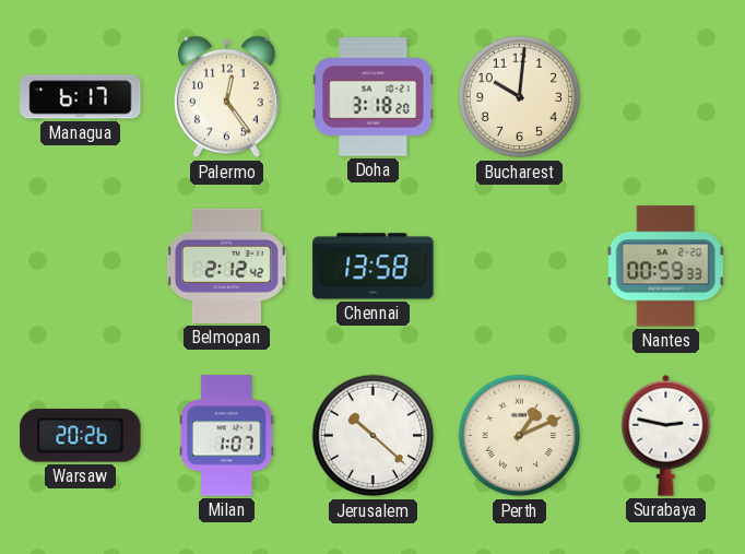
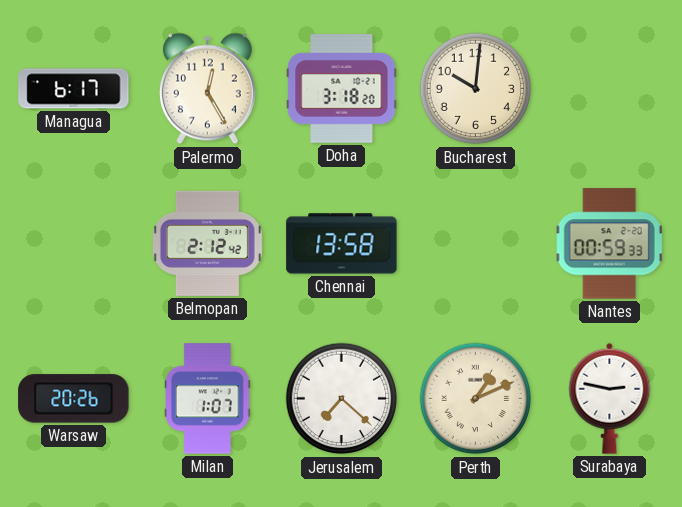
Palermo: 12:24 -> 12:25 (207, 89)
Jerusalem: 10:22 -> 7:22 (342, 399)
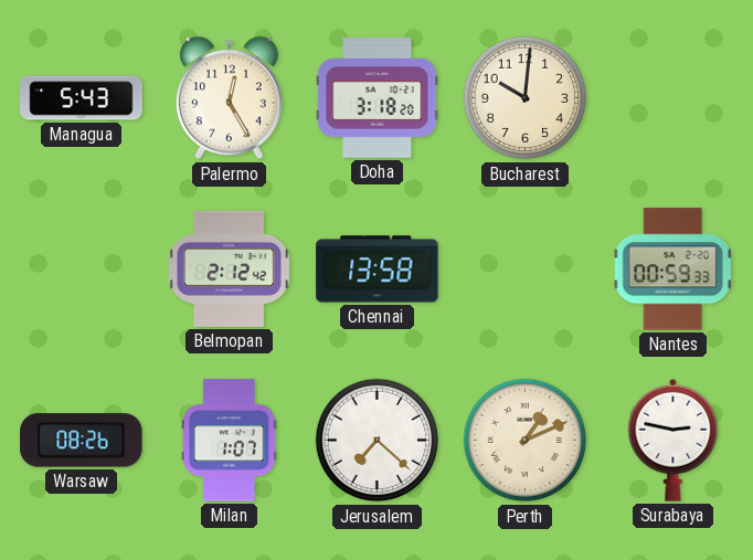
Managua: 6:17 -> 5:43 (82, 98)
Warsaw: 20:26 -> 08:26 (82, 441)
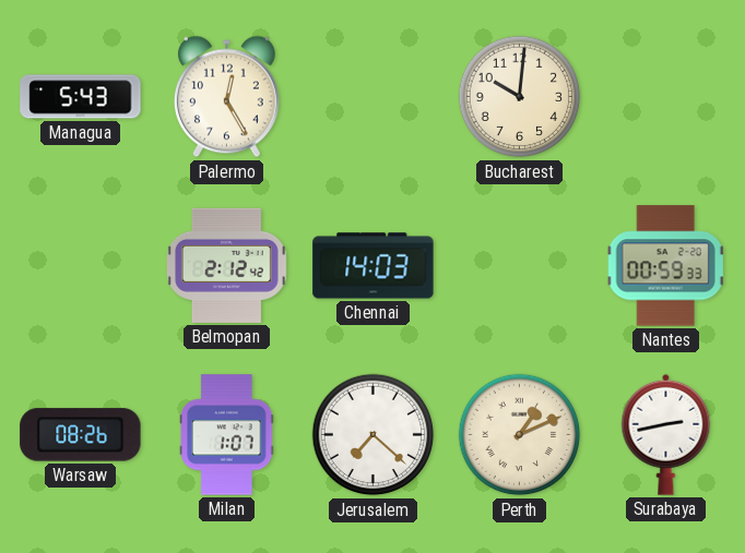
Doha: 3:18 -> none (378, 98)
Chennai: 13:58 -> 14:03 (374, 266)
Surabaya: 2:47 -> 2:43 (666, 434)
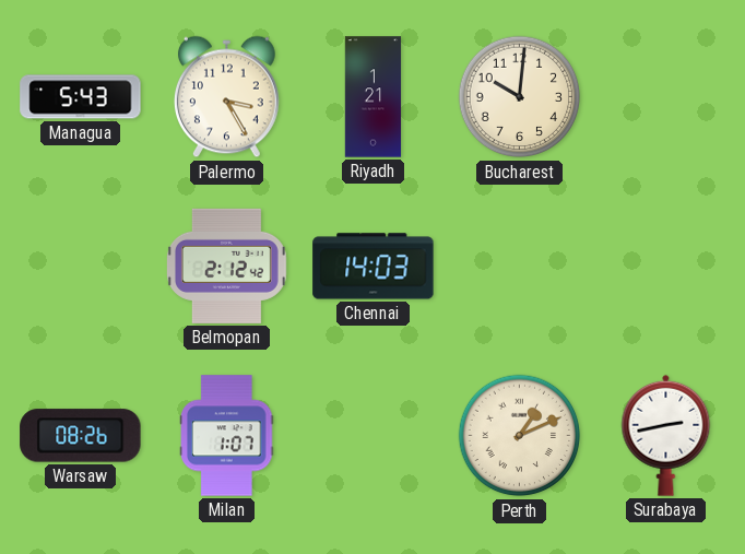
Palermo: 12:25 -> 3:25 (226, 97)
Riyadh: none -> 1:21 (374, 97)
Nantes: 00:59 -> none (665, 266)
Jerusalem: 7:22 -> none (374, 435)
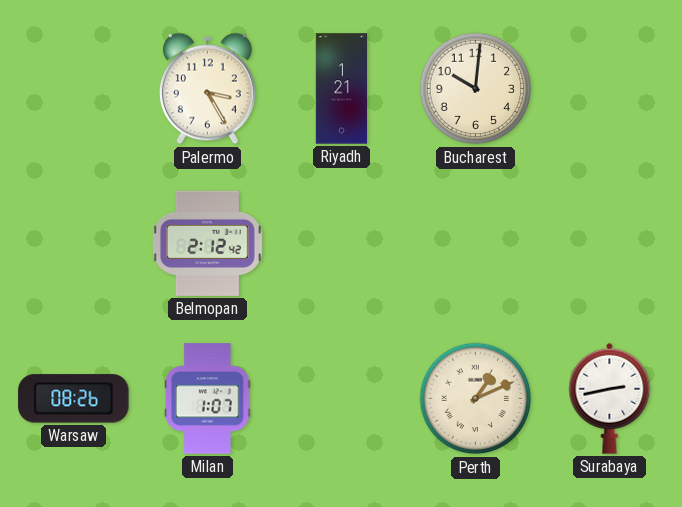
Managua: 5:43 -> none (81, 97)
Chennai: 14:03 -> none (374, 267)
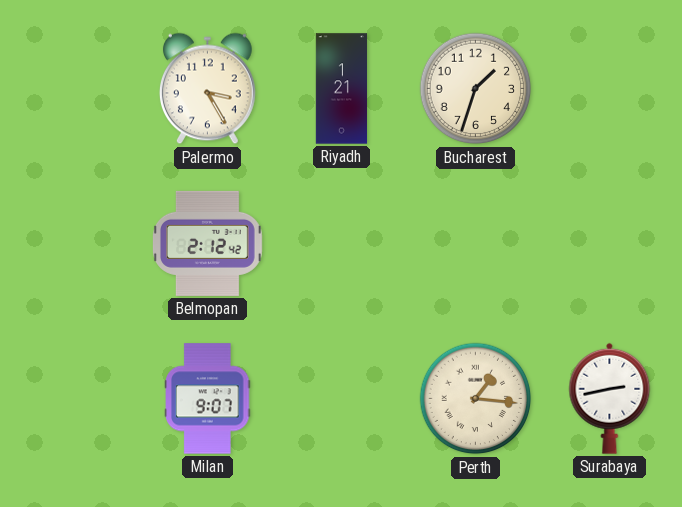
Bucharest: 10:01 -> 1:33 (476, 89)
Warsaw: 08:26 -> none (74, 399)
Milan: 1:07 -> 9:07 (208, 399)
Perth: 1:11 -> 1:16 (476, 399)
